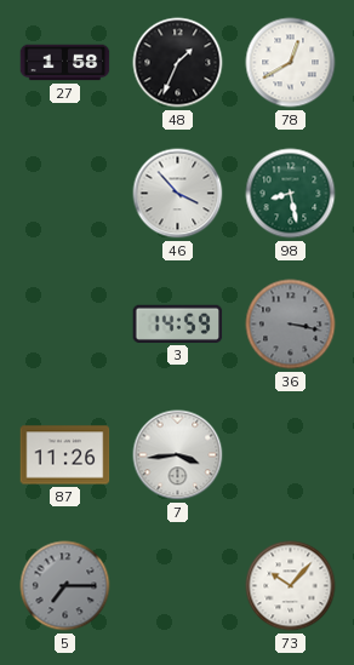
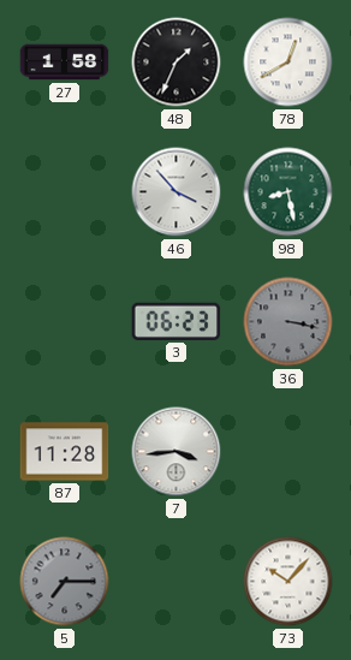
3: 14:59 -> 06:23 (177, 321)
87: 11:26 -> 11:28 (65, 452)
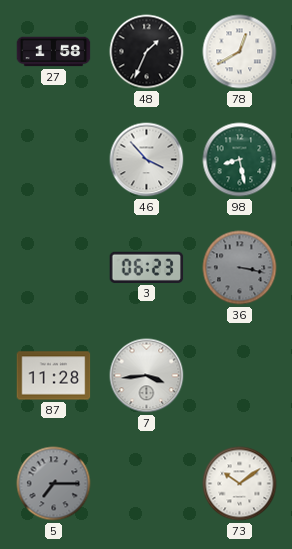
73: 10:07 -> 10:09 (240, 484)
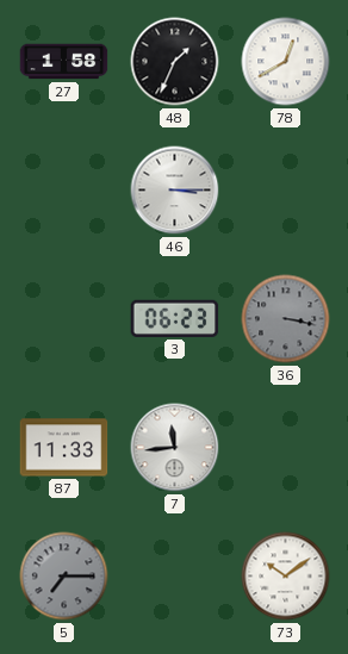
46: 3:53 -> 3:15 (175, 191)
98: 8:28 -> none (240, 160)
87: 11:28 -> 11:33 (64, 448)
7: 3:44 -> 11:44 (175, 448)
